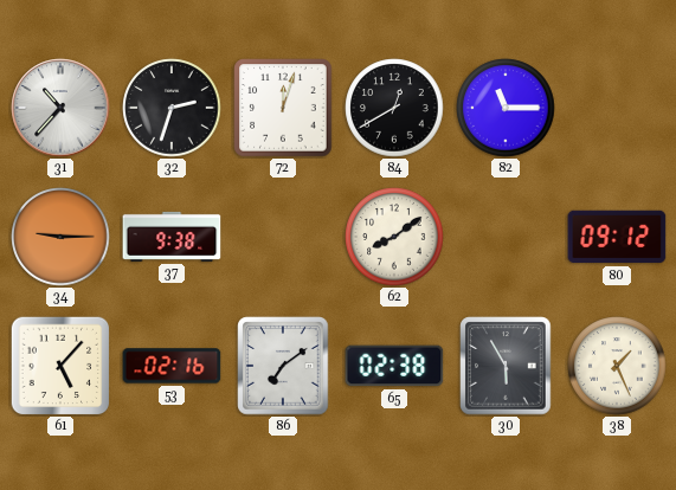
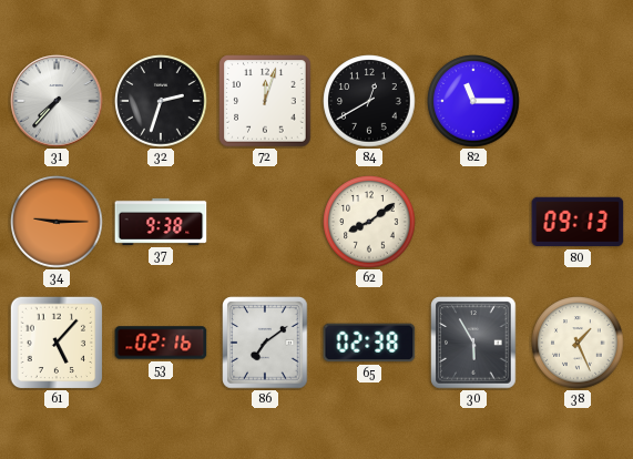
31: 10:37 -> 7:37 (57, 101)
80: 09:12 -> 09:13 (578, 222)
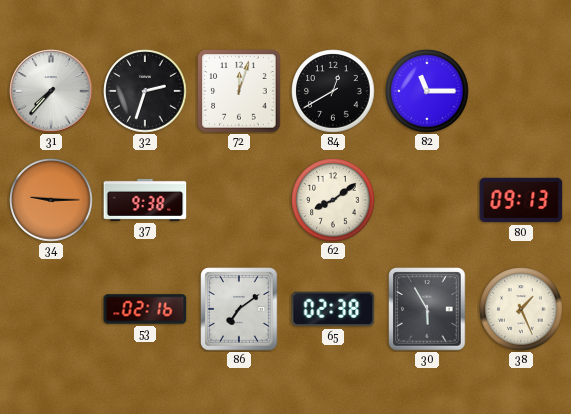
61: 5:07 -> none (57, 343)
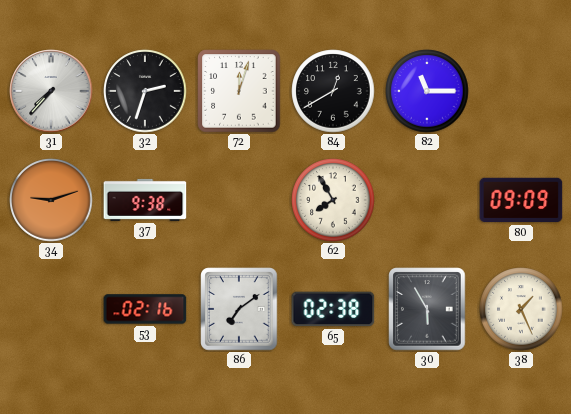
34: 9:15 -> 9:12 (51, 200)
62: 8:09 -> 7:55 (333, 200)
80: 09:13 -> 09:09 (521, 200)
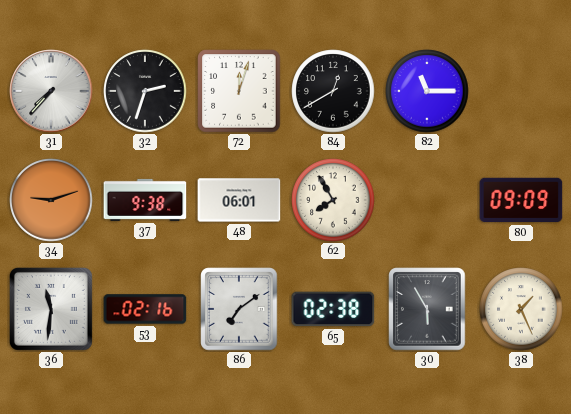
48: none -> 06:01 (239, 200)
36: none -> 11:31 (51, 309)
